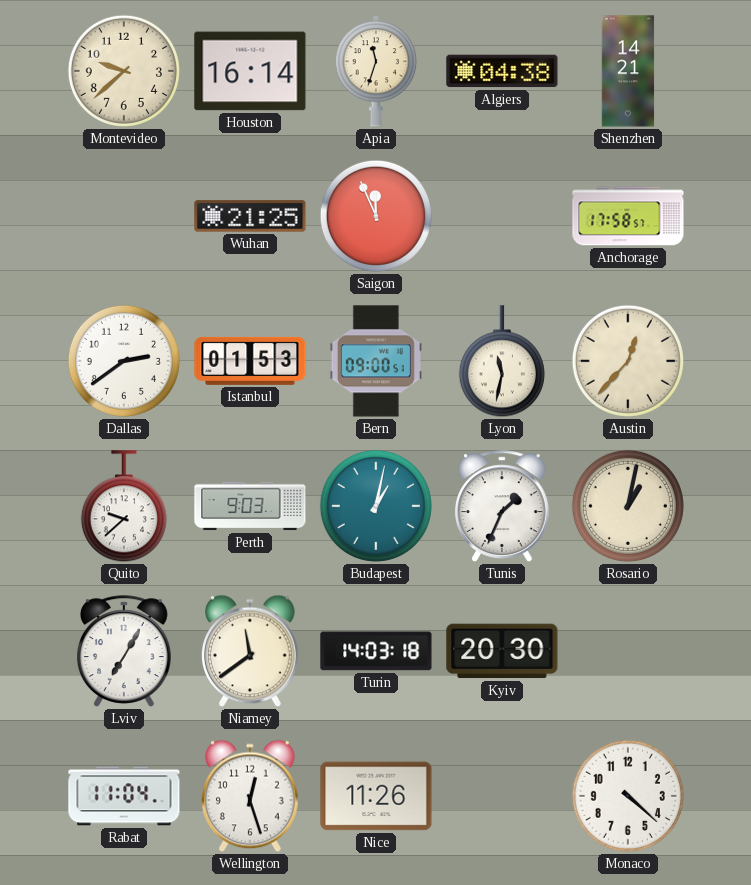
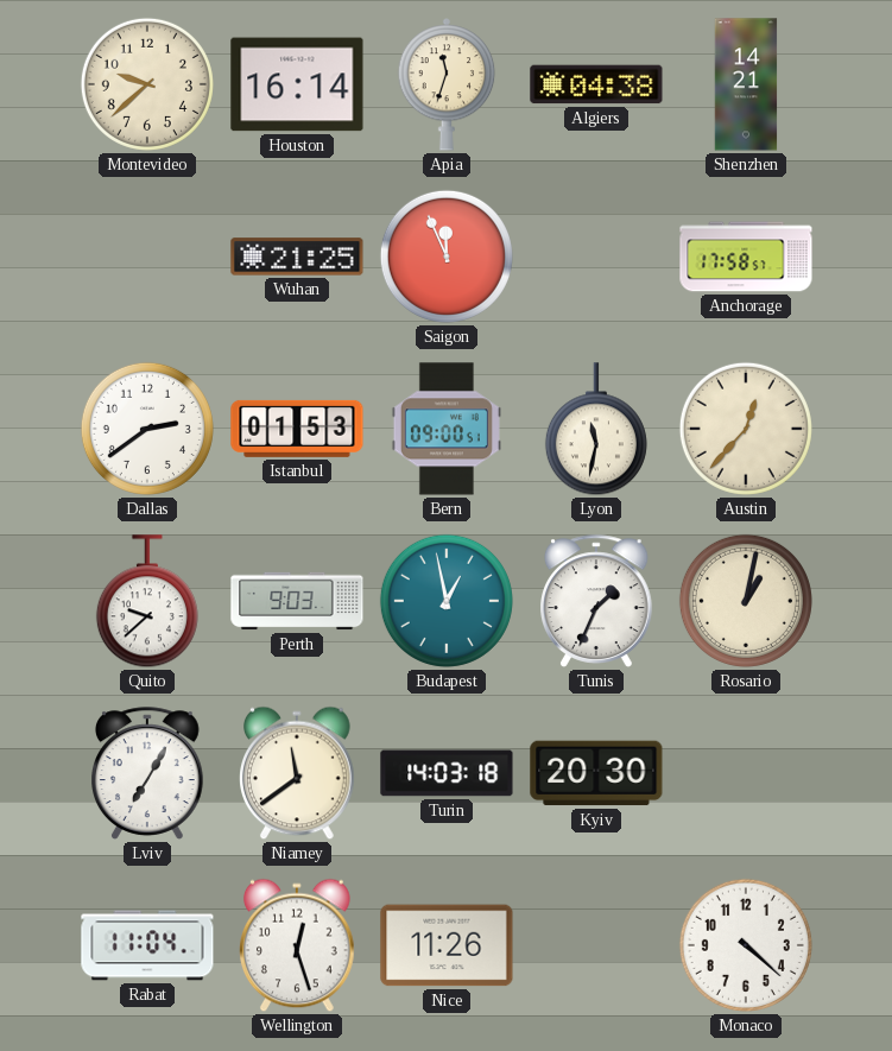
Budapest: 1:02 -> 12:58 (447, 601)
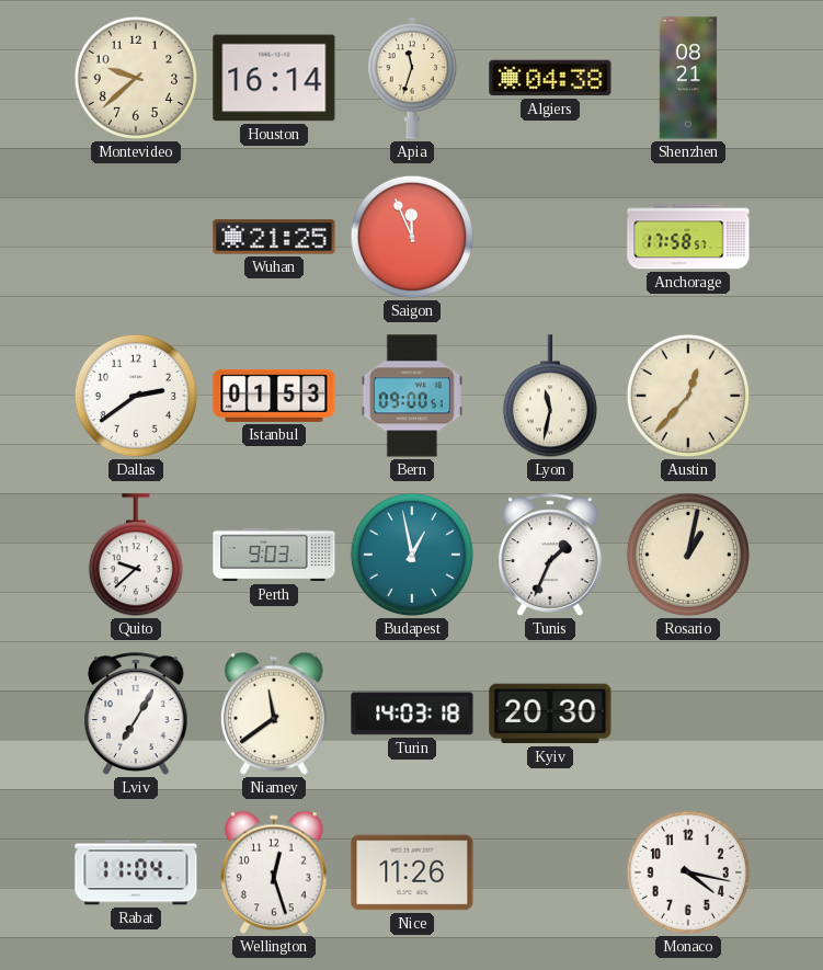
Shenzhen: 14:21 -> 08:21 (688, 78)
Monaco: 4:22 -> 4:17 (688, 872)
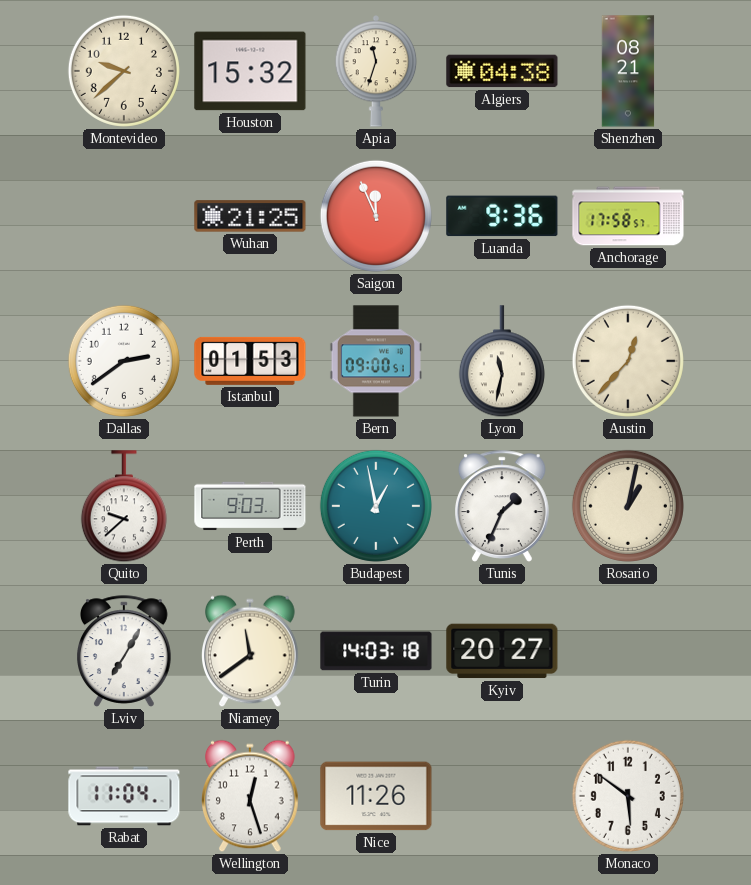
Houston: 16:14 -> 15:32 (250, 71)
Luanda: none -> 9:36 (502, 216)
Kyiv: 20:30 -> 20:27 (502, 651)
Monaco: 4:17 -> 5:51 (628, 796)
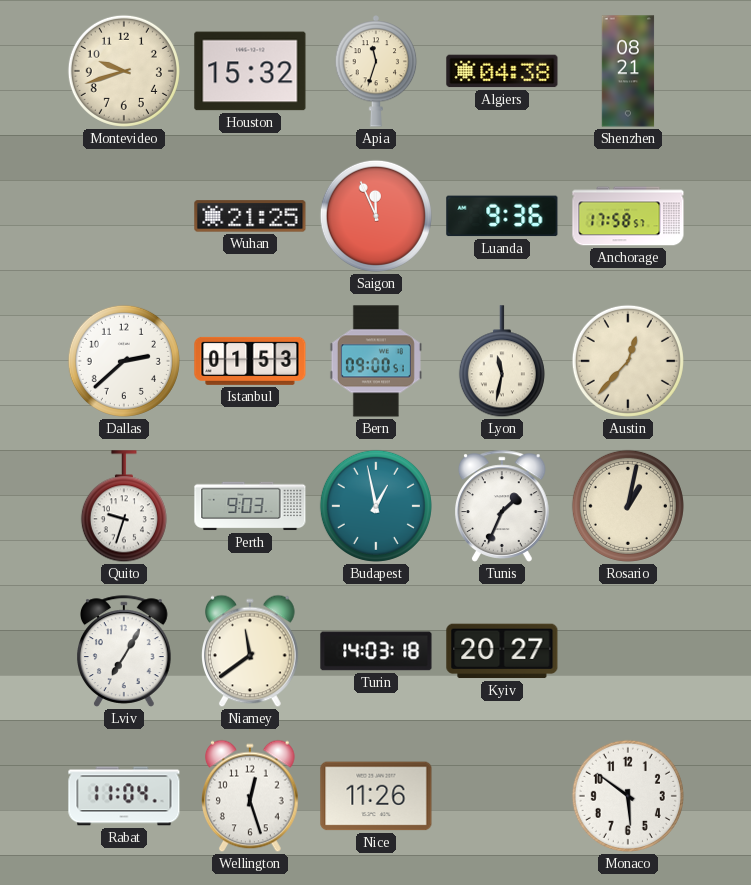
Montevideo: 9:38 -> 9:42 (124, 71)
Dallas: 2:39 -> 2:38 (124, 361)
Quito: 9:38 -> 9:33 (124, 507)
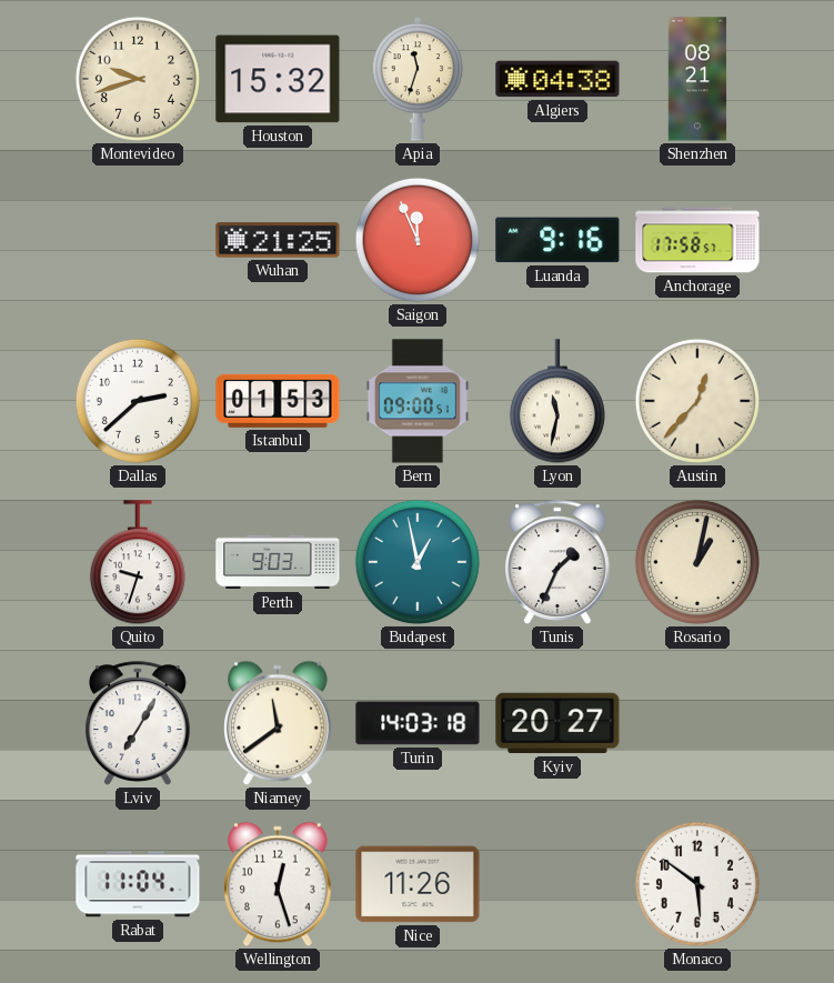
Luanda: 9:36 -> 9:16 (557, 240)
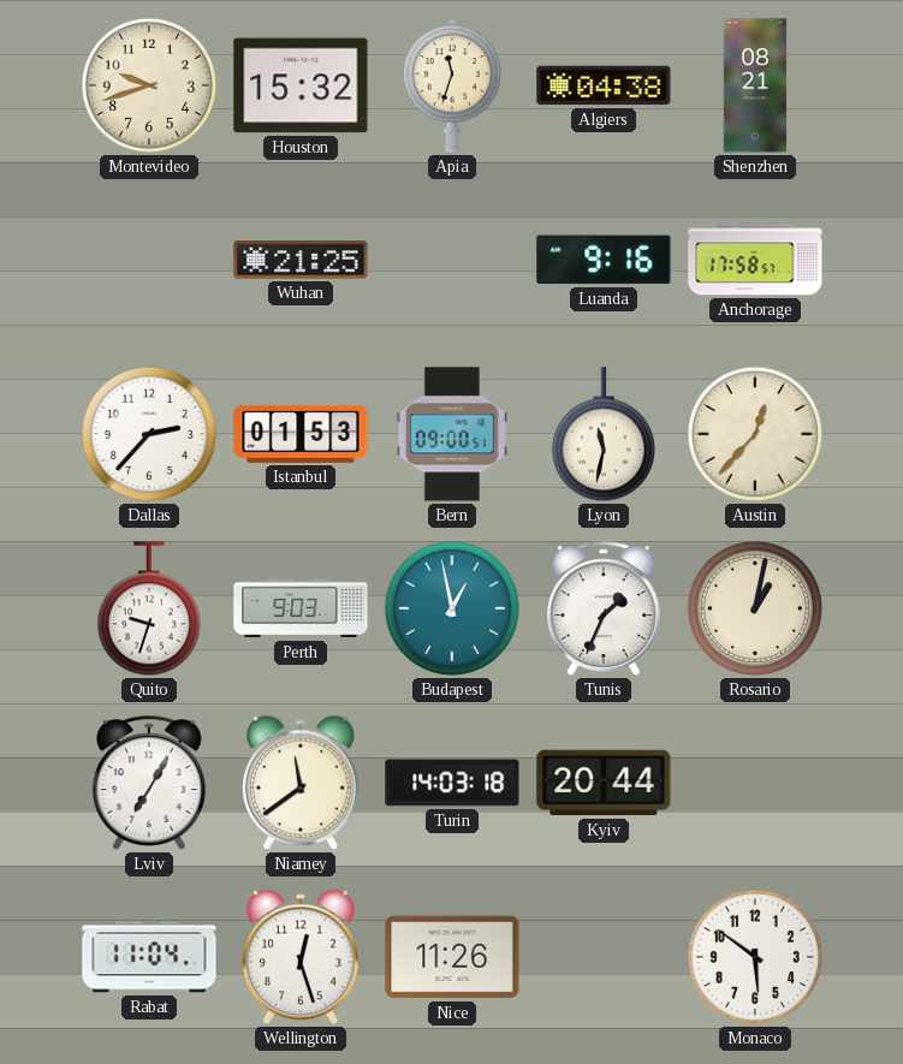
Saigon: 11:56 -> none (418, 240)
Dallas: 2:38 -> 2:37 (149, 434)
Kyiv: 20:27 -> 20:44 (604, 783)
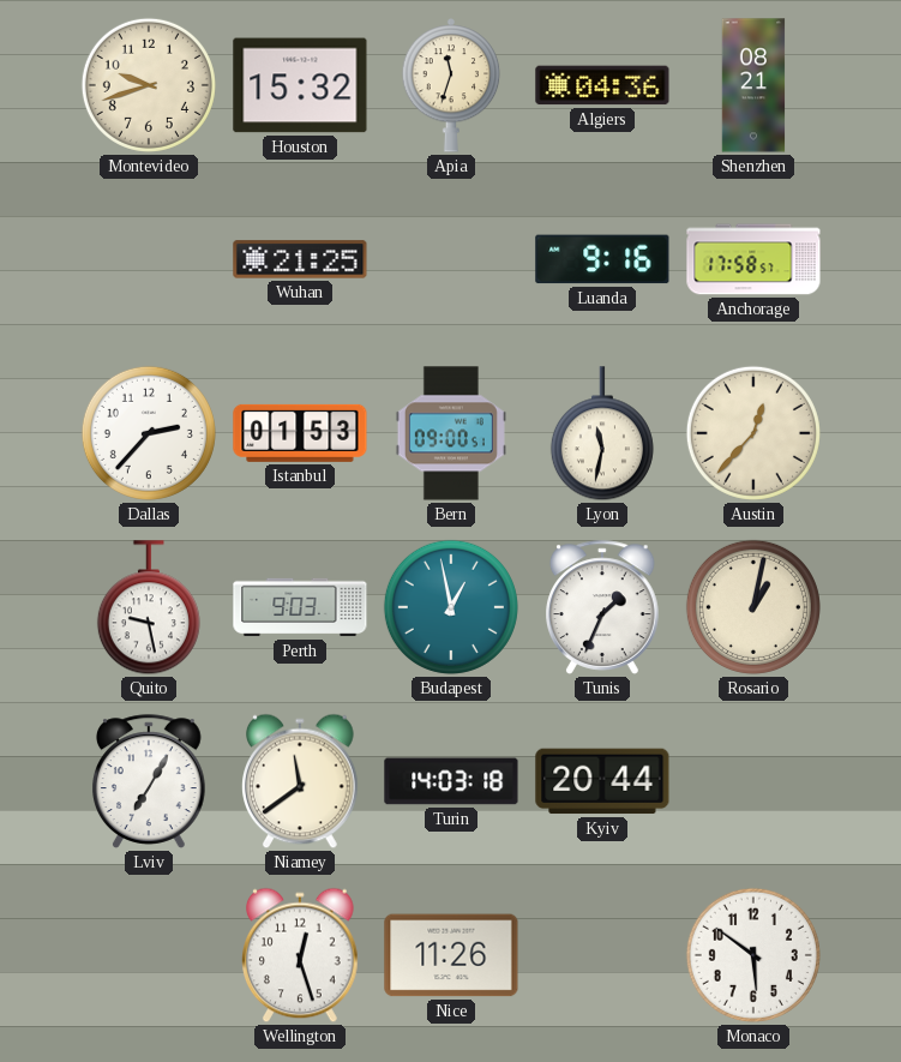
Algiers: 04:38 -> 04:36 (602, 85)
Quito: 9:33 -> 9:28 (149, 608)
Rabat: 11:04 -> none (149, 957)
